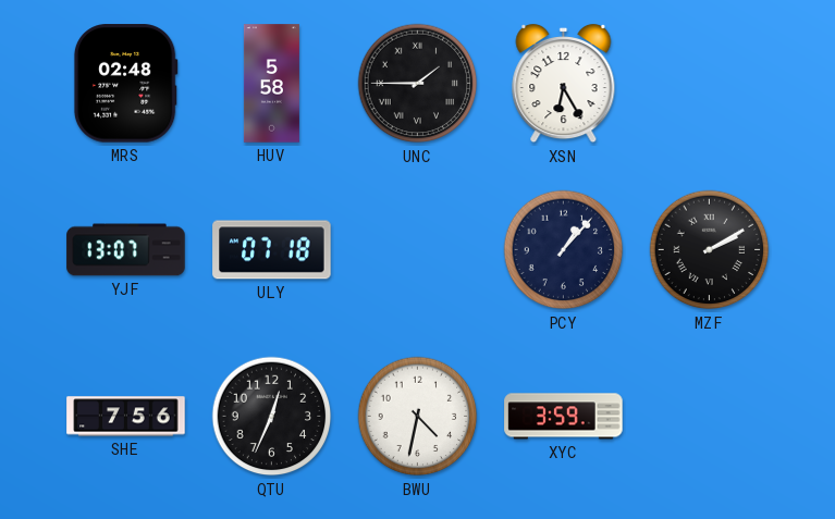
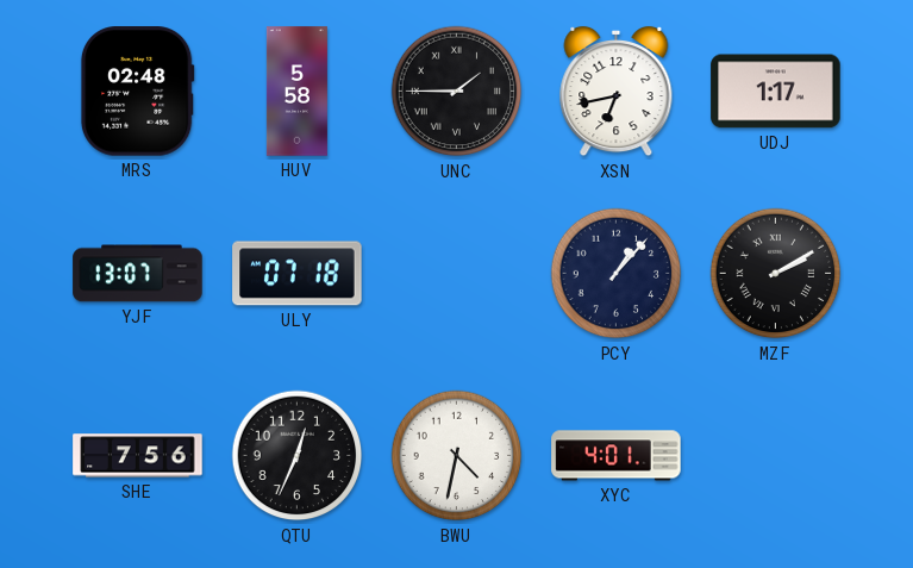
XSN: 6:25 -> 6:43 (617, 92)
UDJ: none -> 1:17 (776, 92)
XYC: 3:59 -> 4:01 (617, 456)
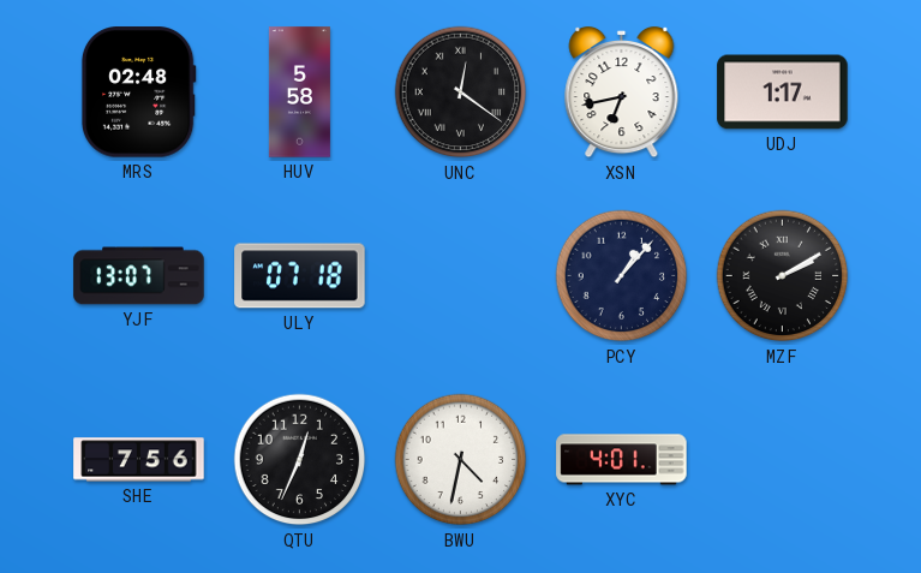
UNC: 1:45 -> 12:21 (461, 92)
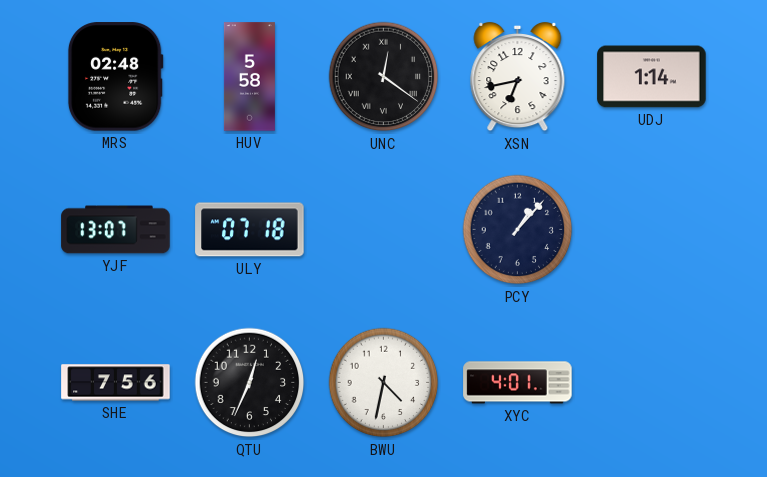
UDJ: 1:17 -> 1:14 (652, 77)
MZF: 2:10 -> none (783, 276)
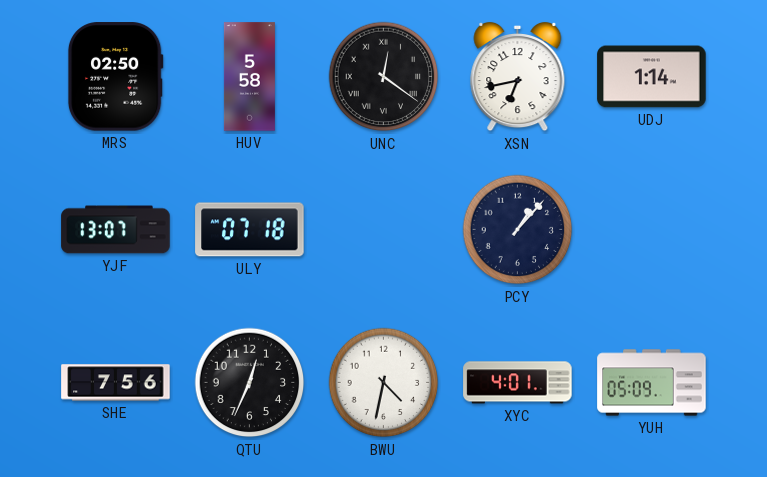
MRS: 02:48 -> 02:50 (115, 77)
YUH: none -> 05:09 (652, 383)
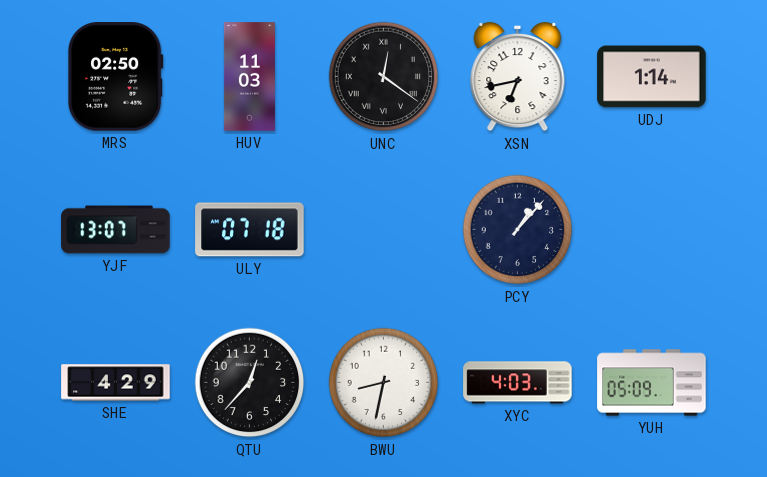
HUV: 5:58 -> 11:03 (249, 77)
SHE: 7:56 -> 4:29 (116, 383)
QTU: 12:34 -> 12:37 (250, 383)
BWU: 4:32 -> 8:32 (384, 383)
XYC: 4:01 -> 4:03 (518, 383)
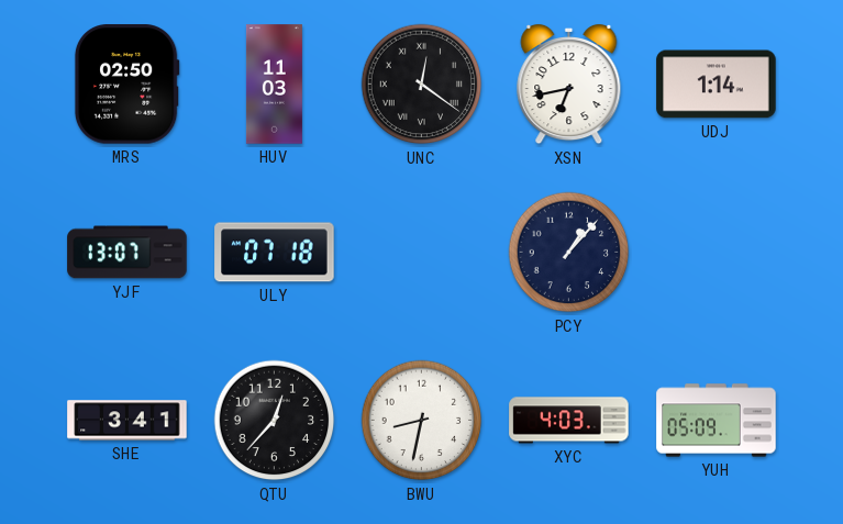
SHE: 4:29 -> 3:41 (127, 421)
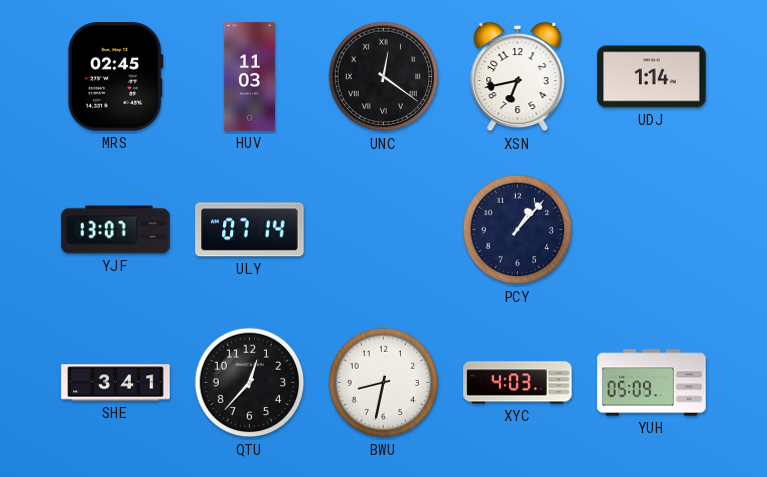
MRS: 02:50 -> 02:45 (115, 77)
ULY: 07:18 -> 07:14 (250, 230)
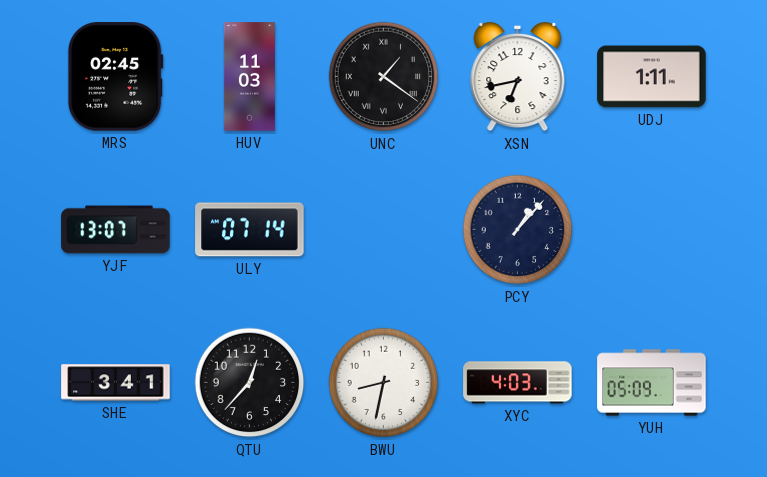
UNC: 12:21 -> 1:21 (384, 77)
UDJ: 1:14 -> 1:11 (652, 77)
